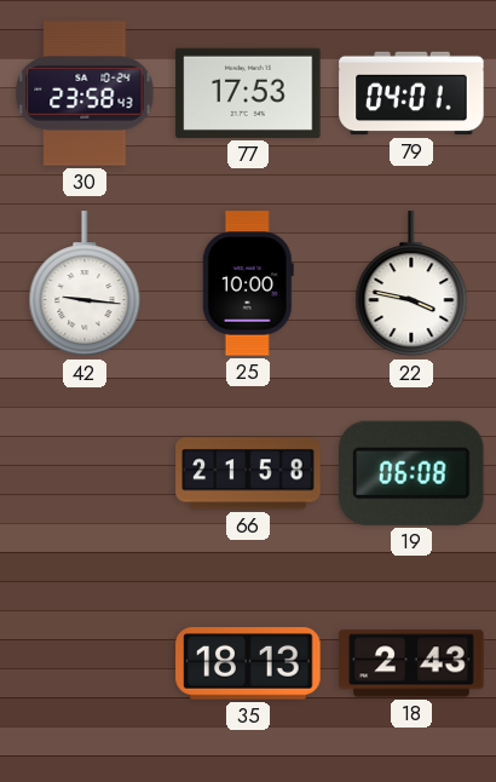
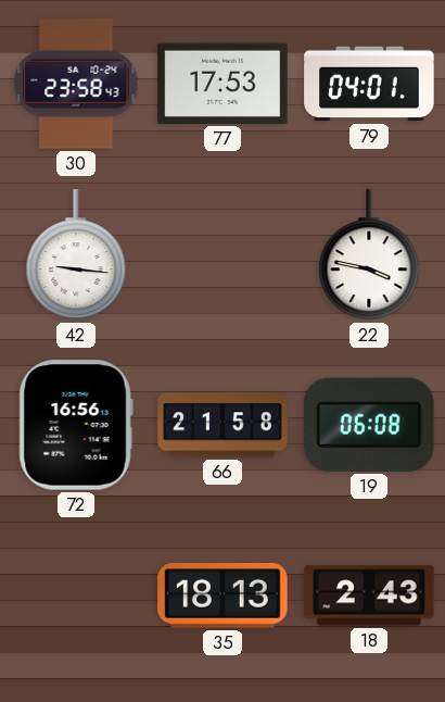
25: 10:00 -> none (248, 283)
72: none -> 16:56 (76, 425)
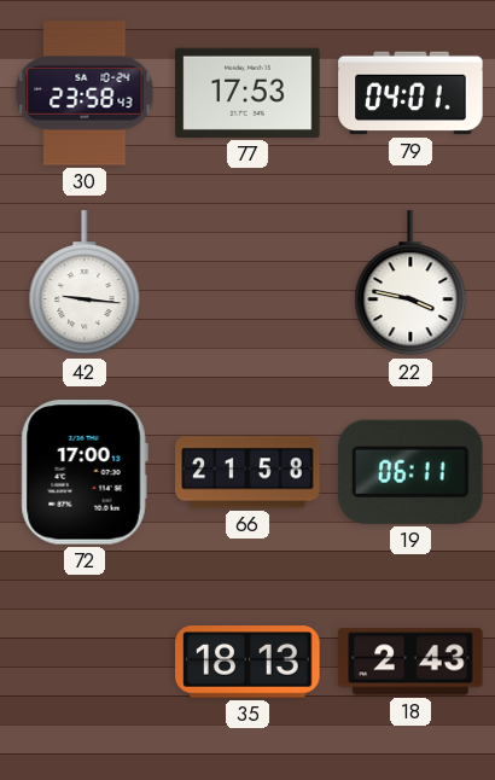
72: 16:56 -> 17:00 (85, 472)
19: 06:08 -> 06:11 (412, 472)
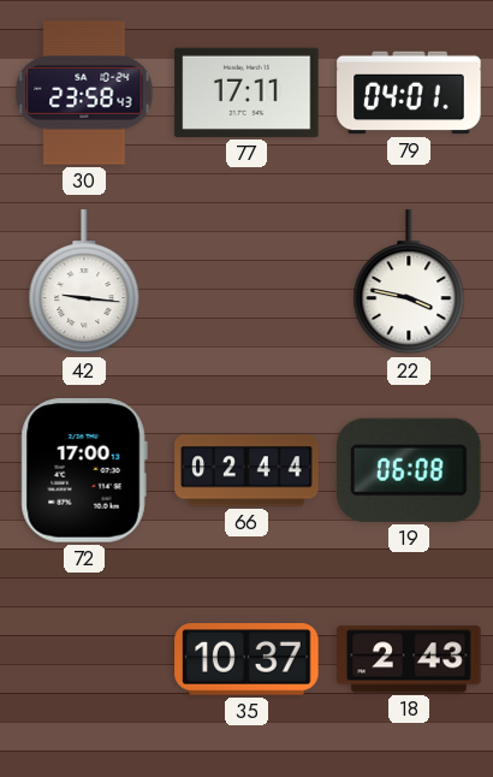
77: 17:53 -> 17:11 (246, 93)
66: 21:58 -> 02:44 (246, 470)
19: 06:11 -> 06:08 (410, 470)
35: 18:13 -> 10:37 (246, 659)
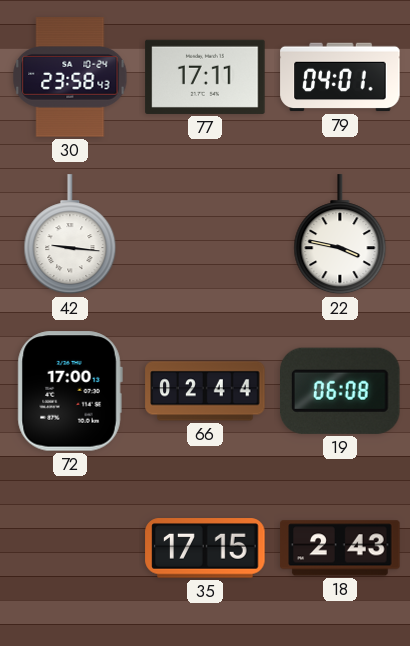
35: 10:37 -> 17:15 (205, 548)
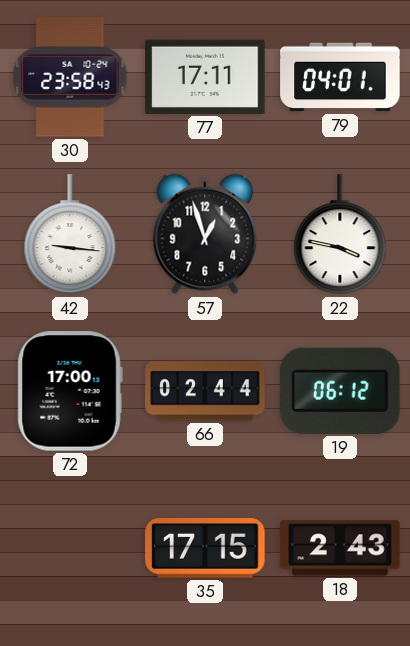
57: none -> 12:57 (205, 234)
19: 06:08 -> 06:12 (341, 391)
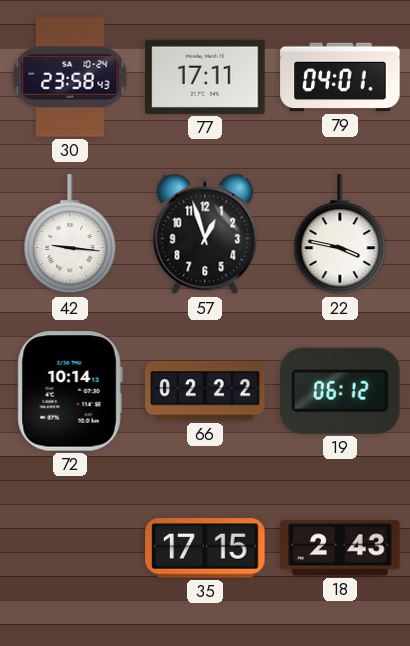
72: 17:00 -> 10:14 (70, 391)
66: 02:44 -> 02:22 (205, 391)
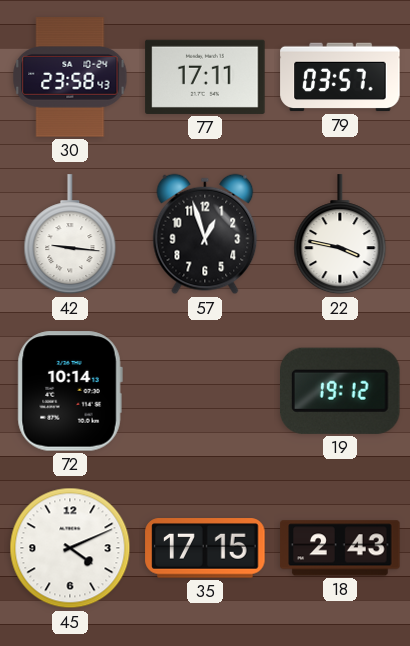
79: 04:01 -> 03:57 (340, 77)
66: 02:22 -> none (205, 391)
19: 06:12 -> 19:12 (341, 391)
45: none -> 4:11 (70, 548)
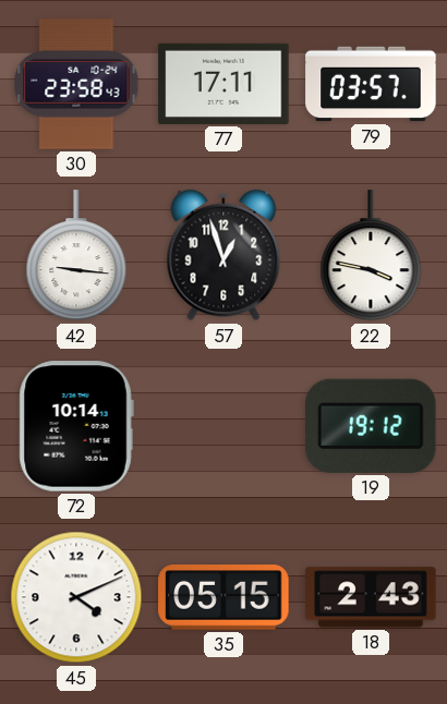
35: 17:15 -> 05:15 (224, 597)
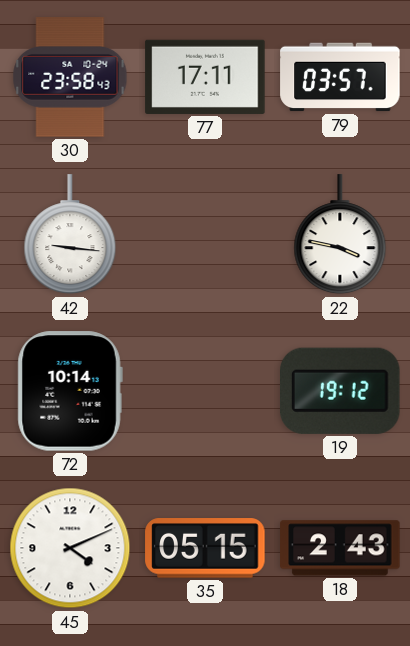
57: 12:57 -> none (224, 255)
